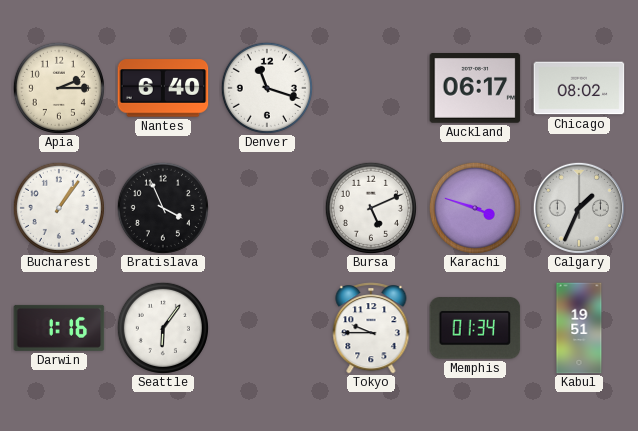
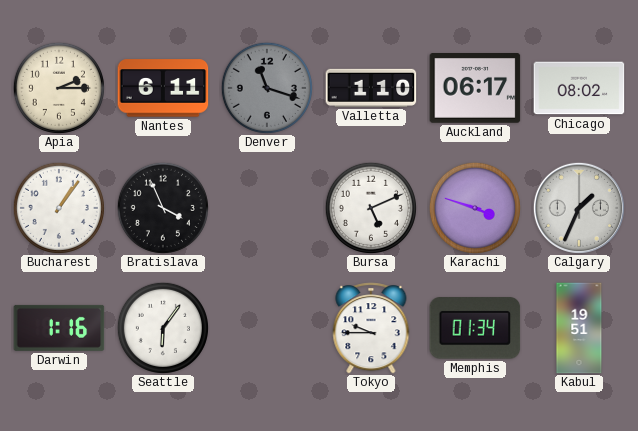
Nantes: 6:40 -> 6:11 (163, 88)
Denver dial: white -> grey (267, 88)
Valletta: none -> 1:10 (371, 88)
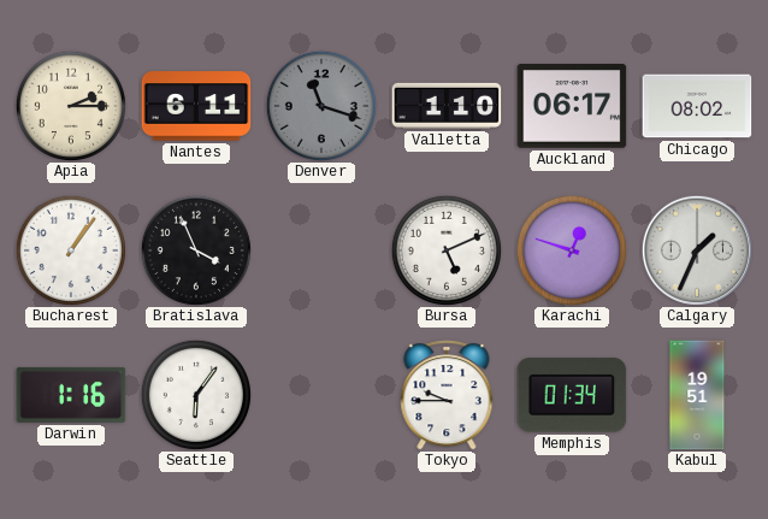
Karachi: 3:48 -> 12:48 (572, 250)
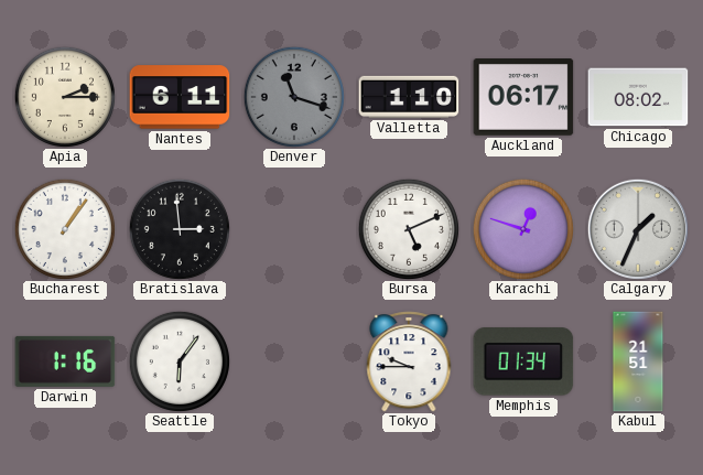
Bratislava: 3:56 -> 2:59 (180, 229)
Kabul: 19:51 -> 21:51 (638, 361)
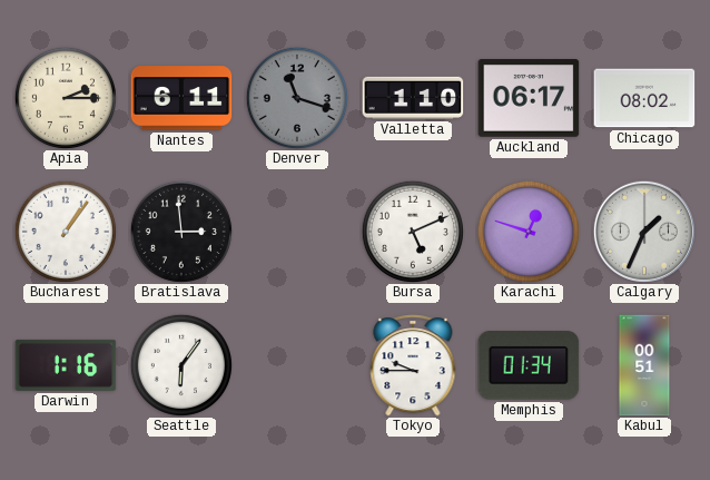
Kabul: 21:51 -> 00:51 (644, 365)
